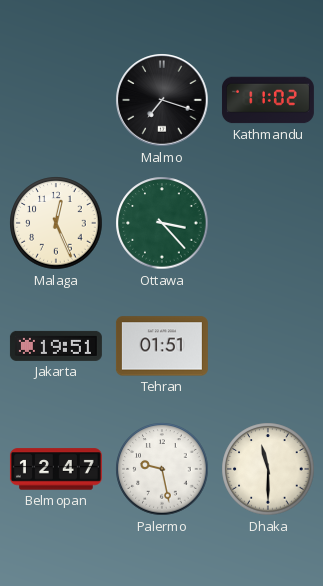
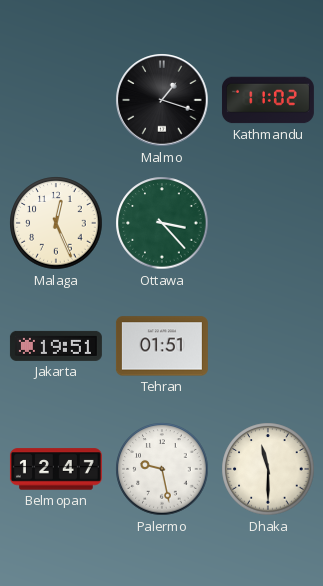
Malmo: 7:18 -> 1:18 (162, 100)
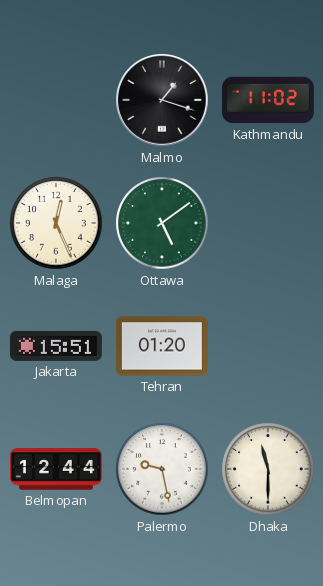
Ottawa: 3:23 -> 5:09 (162, 223)
Jakarta: 19:51 -> 15:51 (56, 346)
Tehran: 01:51 -> 01:20 (162, 346)
Belmopan: 12:47 -> 12:44 (56, 469)
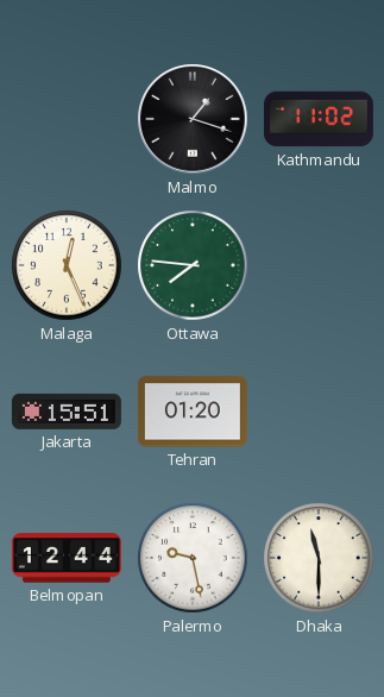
Ottawa: 5:09 -> 7:46 (193, 265)
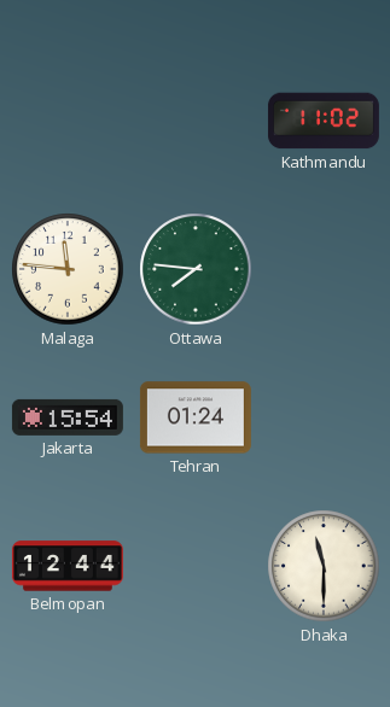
Malmo: 1:18 -> none (193, 119)
Malaga: 12:26 -> 11:46 (68, 269)
Jakarta: 15:51 -> 15:54 (68, 417)
Tehran: 01:20 -> 01:24 (196, 417)
Palermo: 9:28 -> none (193, 558)
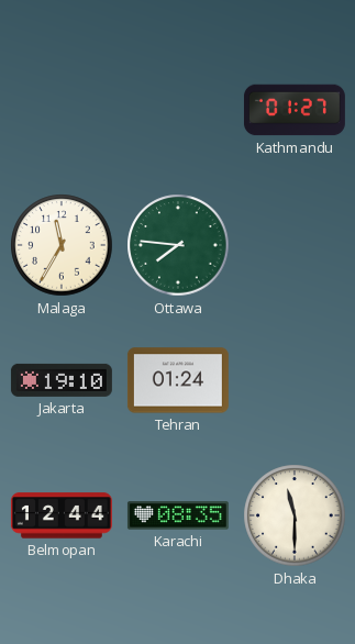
Kathmandu: 11:02 -> 01:27 (295, 110)
Malaga: 11:46 -> 11:35 (62, 245)
Jakarta: 15:54 -> 19:10 (62, 380)
Karachi: none -> 08:35 (178, 515)
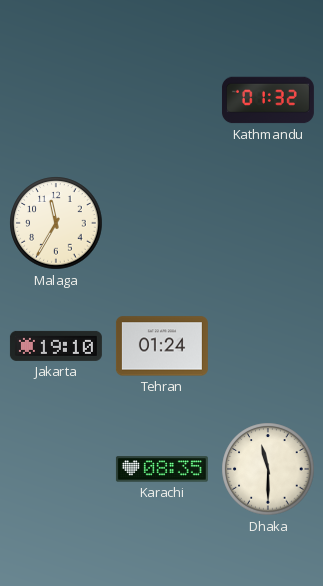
Kathmandu: 01:27 -> 01:32 (268, 100)
Ottawa: 7:46 -> none (178, 245)
Belmopan: 12:44 -> none (62, 515)
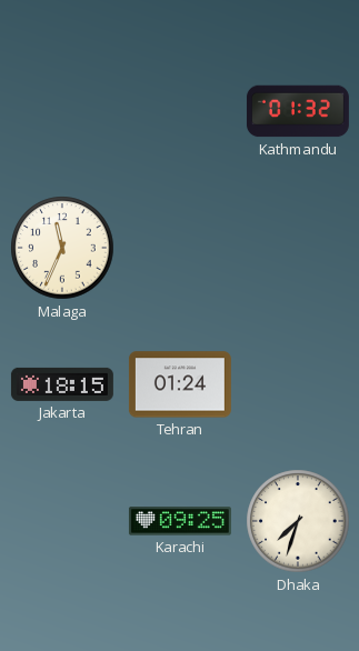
Malaga: 11:35 -> 11:34 (62, 248)
Jakarta: 19:10 -> 18:15 (62, 384)
Karachi: 08:35 -> 09:25 (180, 521)
Dhaka: 11:30 -> 7:33 (298, 521)
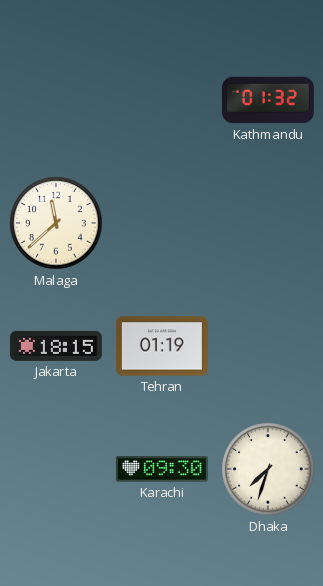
Malaga: 11:34 -> 11:38 (56, 223)
Tehran: 01:24 -> 01:19 (162, 346)
Karachi: 09:25 -> 09:30 (162, 469)
